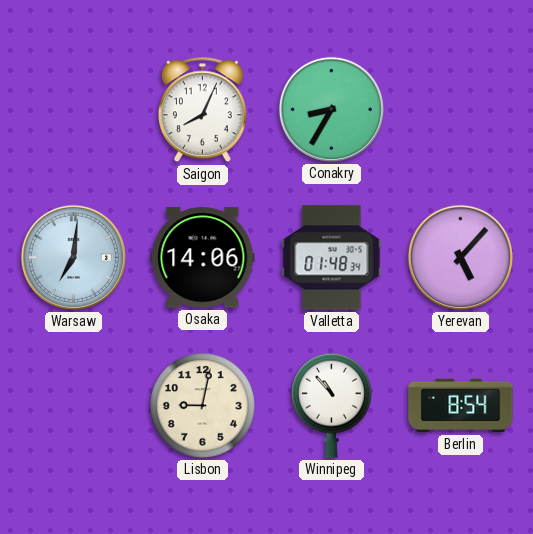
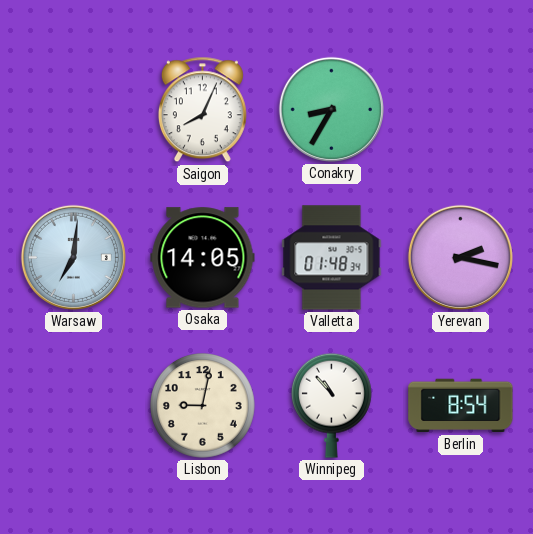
Osaka: 14:06 -> 14:05 (203, 258)
Yerevan: 5:07 -> 2:17 (460, 257)
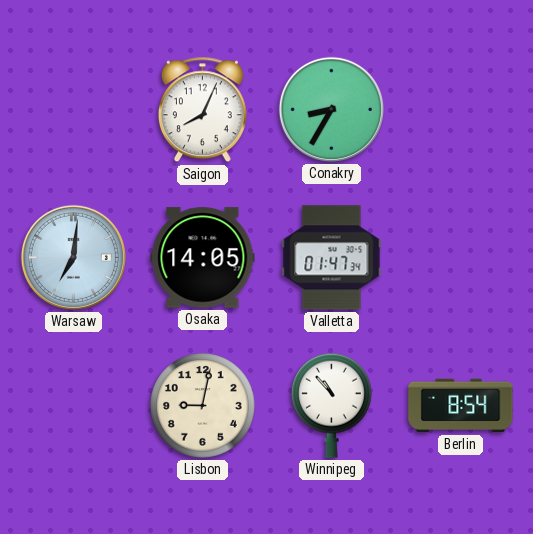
Valletta: 01:48 -> 01:47 (332, 258)
Yerevan: 2:17 -> none (460, 257)
